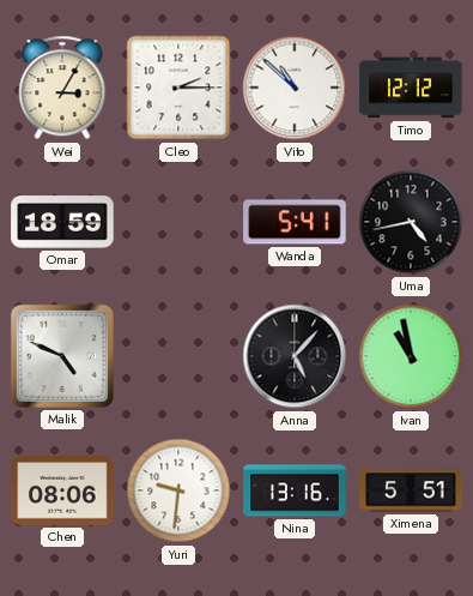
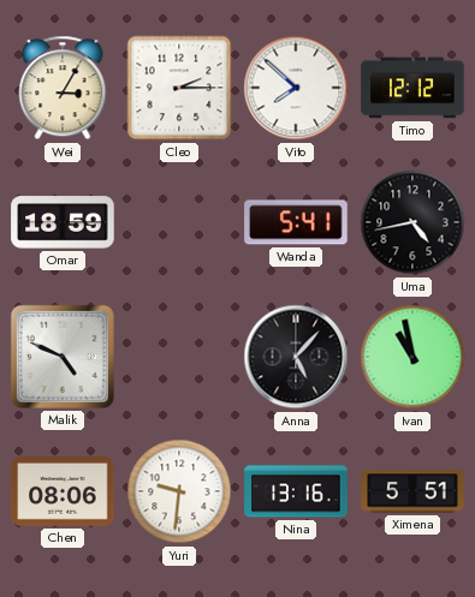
Vito: 10:52 -> 7:52 (296, 88)
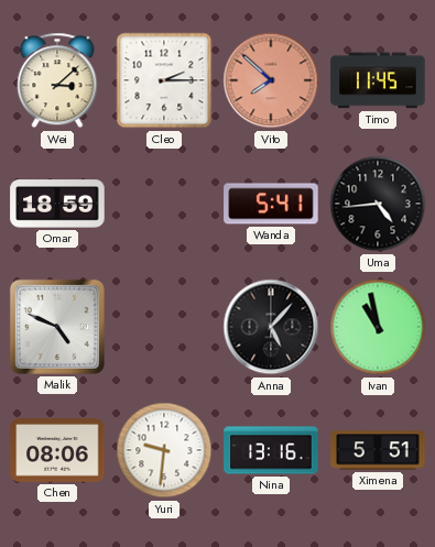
Wei: 3:05 -> 3:08 (57, 80)
Vito dial: white -> salmon (271, 80)
Timo: 12:12 -> 11:45 (378, 80)
Uma: 4:43 -> 4:44 (378, 204)
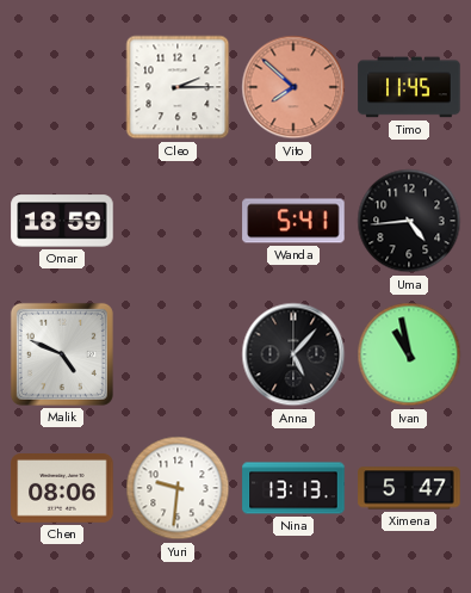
Wei: 3:08 -> none (57, 80)
Nina: 13:16 -> 13:13 (293, 488)
Ximena: 5:51 -> 5:47 (409, 488)
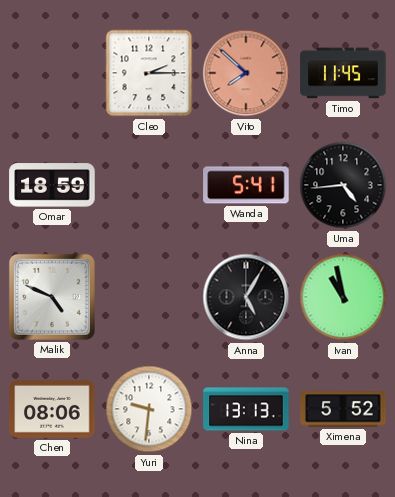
Anna: 5:07 -> 5:05 (246, 297)
Ximena: 5:47 -> 5:52 (343, 409)
